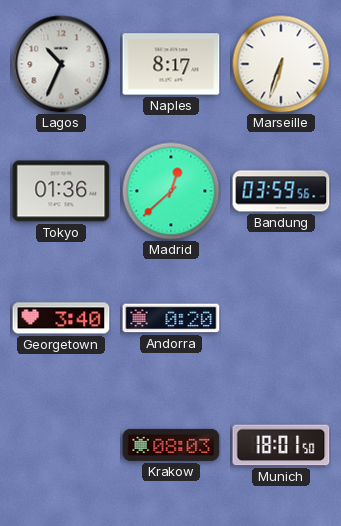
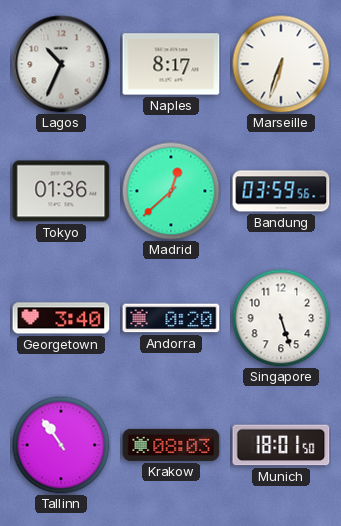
Singapore: none -> 5:27 (281, 318)
Tallinn: none -> 10:54 (61, 445)
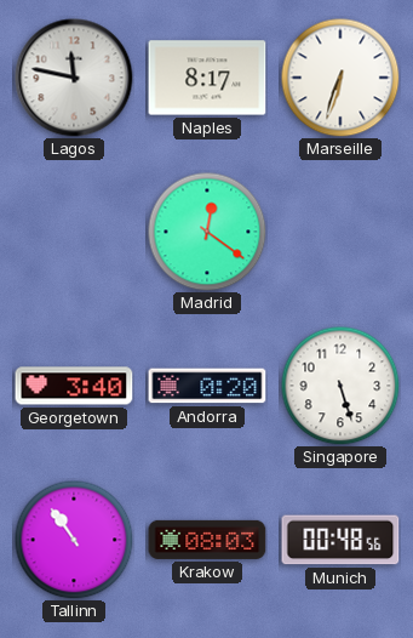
Lagos: 10:34 -> 11:47 (74, 78)
Tokyo: 01:36 -> none (61, 191)
Madrid: 12:38 -> 12:21 (207, 232)
Bandung: 03:59 -> none (281, 191)
Munich: 18:01 -> 00:48 (340, 540)
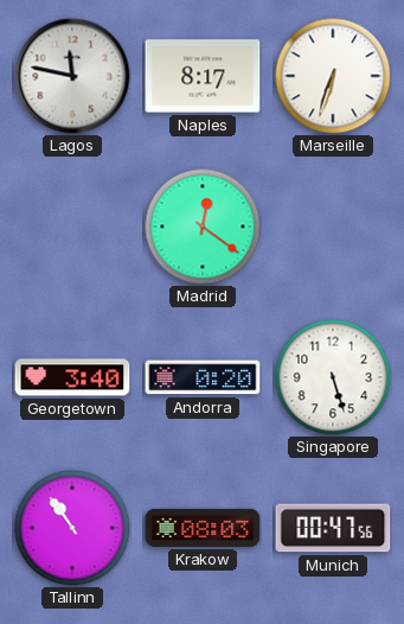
Munich: 00:48 -> 00:47 (333, 528)
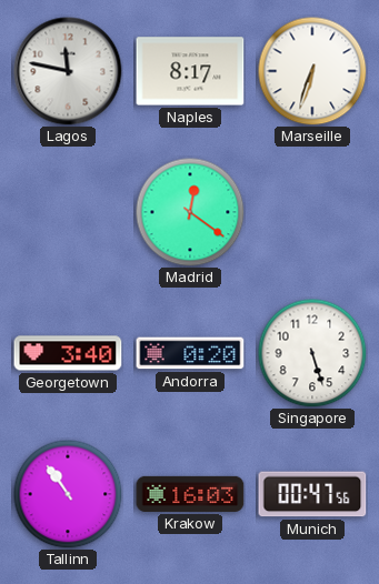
Krakow: 08:03 -> 16:03 (190, 494)
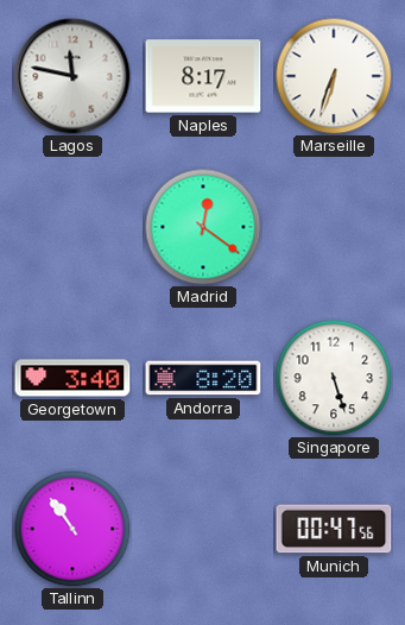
Andorra: 0:20 -> 8:20 (203, 378)
Krakow: 16:03 -> none (190, 494)
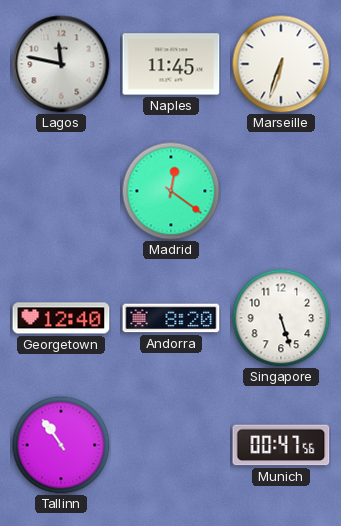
Naples: 8:17 -> 11:45 (171, 64)
Georgetown: 3:40 -> 12:40 (61, 318)
